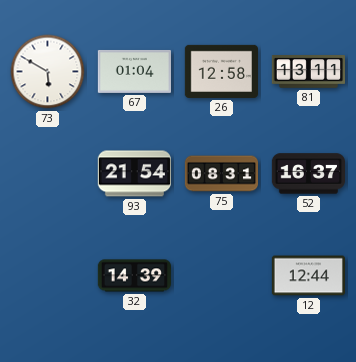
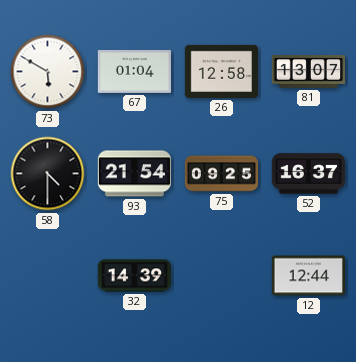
81: 13:11 -> 13:07 (308, 72)
58: none -> 4:30 (48, 174)
75: 08:31 -> 09:25 (221, 174)
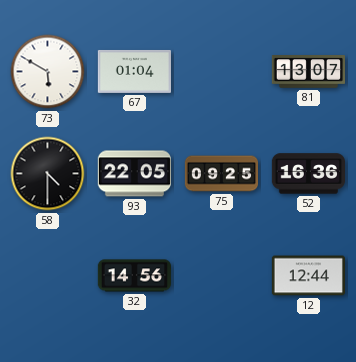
26: 12:58 -> none (221, 71)
93: 21:54 -> 22:05 (134, 174)
52: 16:37 -> 16:36 (308, 174)
32: 14:39 -> 14:56 (134, 276)
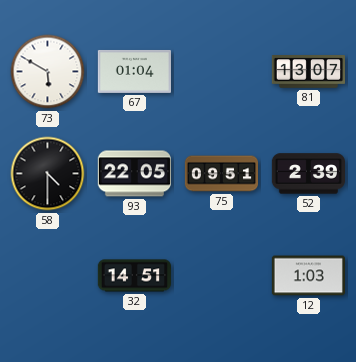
75: 09:25 -> 09:51 (221, 174)
52: 16:36 -> 2:39 (308, 174)
32: 14:56 -> 14:51 (134, 276)
12: 12:44 -> 1:03 (308, 276)
